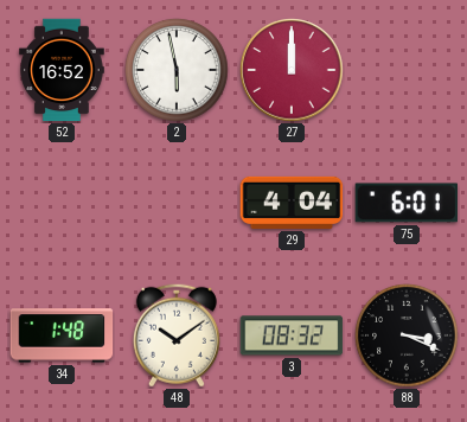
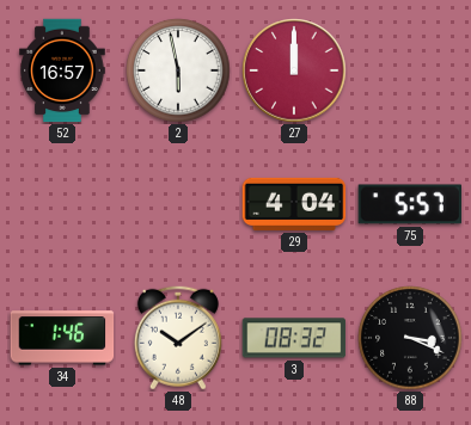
52: 16:52 -> 16:57 (62, 70)
75: 6:01 -> 5:57 (409, 204)
34: 1:48 -> 1:46 (62, 338)
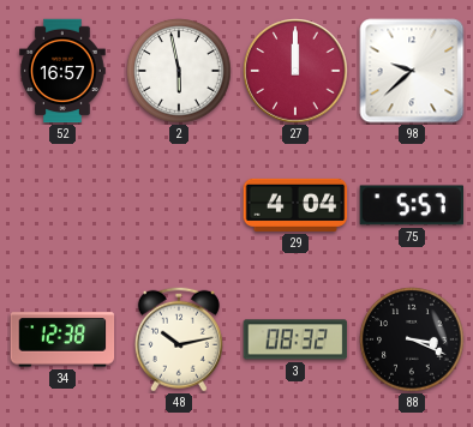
98: none -> 9:38 (412, 71)
34: 1:46 -> 12:38 (62, 339)
48: 10:09 -> 10:13 (179, 339)
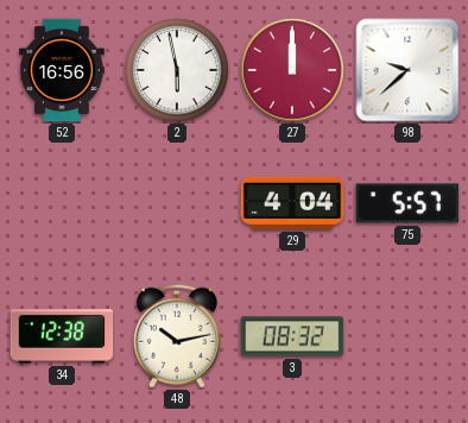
52: 16:57 -> 16:56 (62, 70)
88: 3:19 -> none (412, 339)
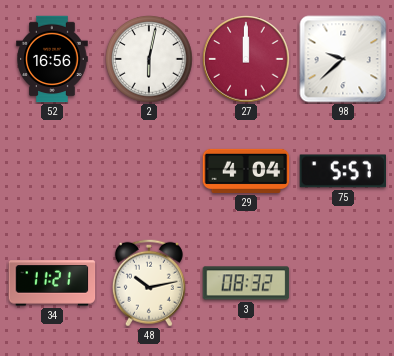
2: 5:58 -> 6:02 (149, 59)
34: 12:38 -> 11:21 (52, 283)
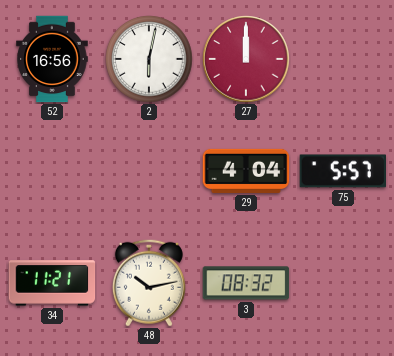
98: 9:38 -> none (343, 59)
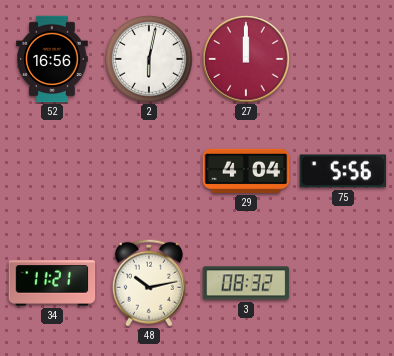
75: 5:57 -> 5:56 (342, 171)
